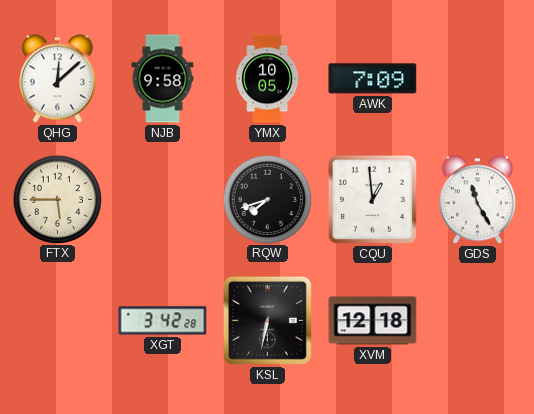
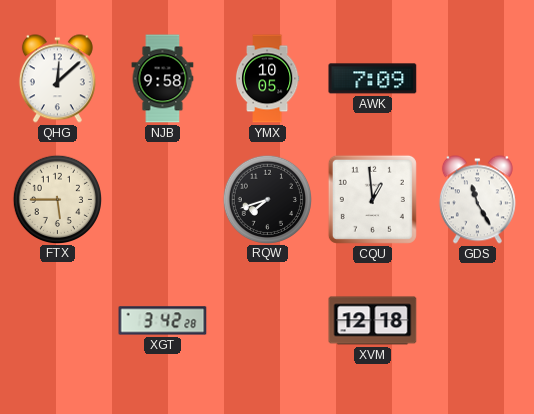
KSL: 6:32 -> none (267, 320)
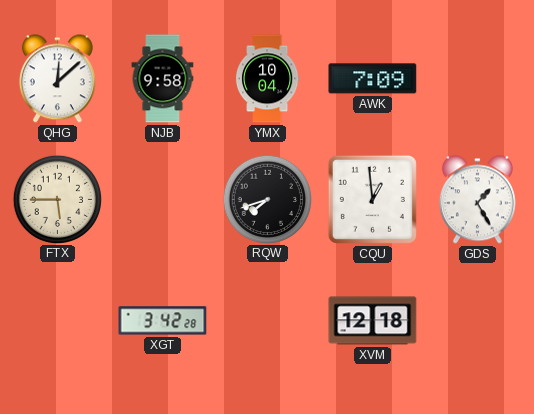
YMX: 10:05 -> 10:04 (267, 79)
GDS: 11:25 -> 1:25 (477, 200)
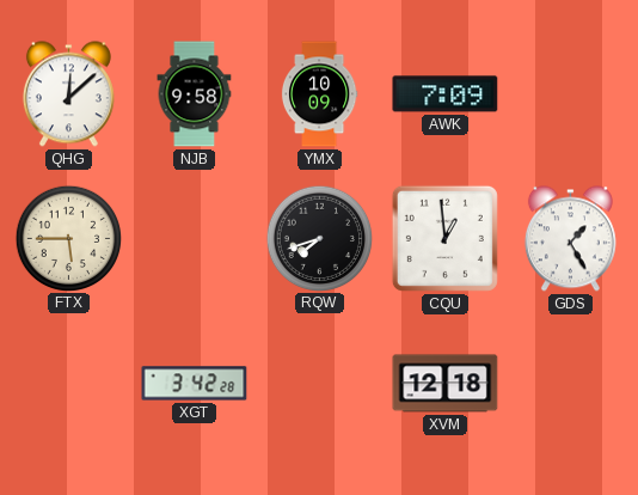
YMX: 10:04 -> 10:09 (319, 94)
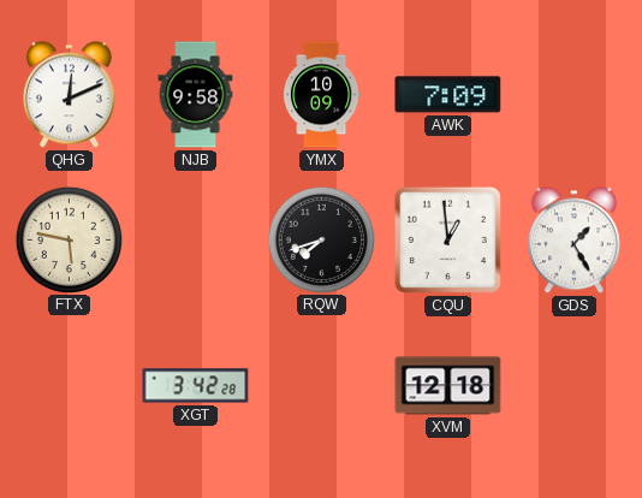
QHG: 12:08 -> 12:11 (69, 95)
FTX: 5:45 -> 5:47 (69, 239)
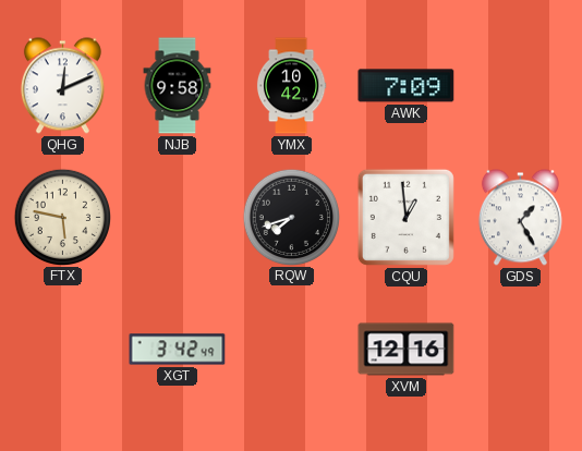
YMX: 10:09 -> 10:42 (291, 86)
XGT: 3:42:28 -> 3:42:49 (178, 350)
XVM: 12:18 -> 12:16 (407, 350)
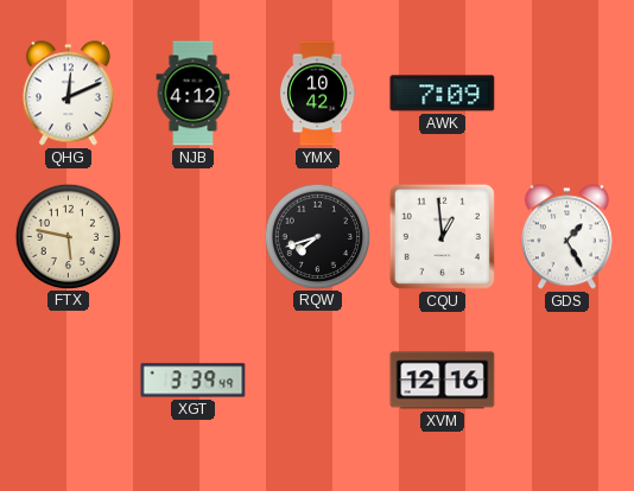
NJB: 9:58 -> 4:12 (194, 94)
XGT: 3:42 -> 3:39 (194, 381)
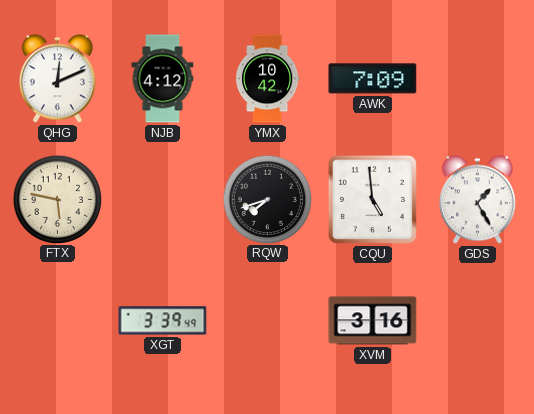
CQU: 12:59 -> 4:59 (372, 199)
XVM: 12:16 -> 3:16 (373, 321)
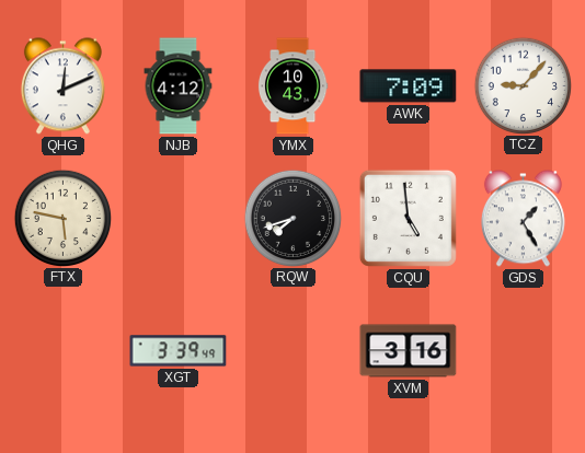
YMX: 10:42 -> 10:43 (292, 86)
TCZ: none -> 9:07 (523, 85)
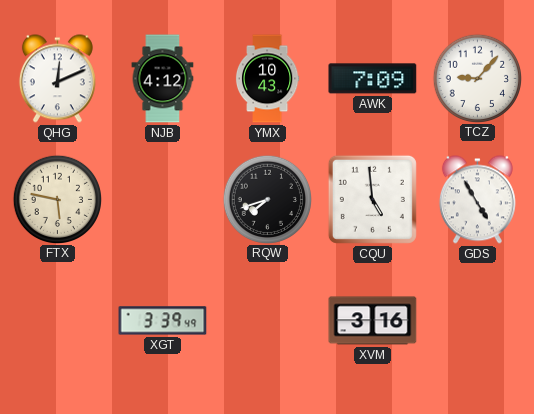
GDS: 1:25 -> 4:55 (477, 200)
